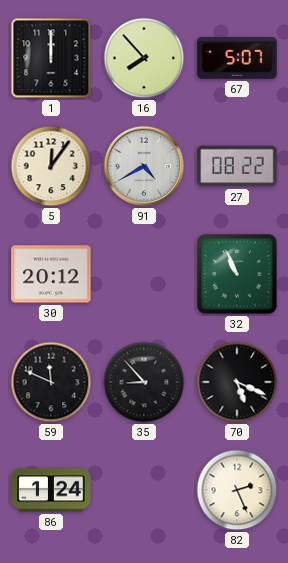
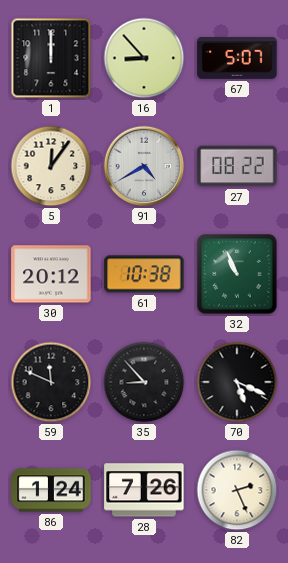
16: 7:53 -> 8:53 (144, 58)
61: none -> 10:38 (144, 274)
28: none -> 7:26 (144, 490)
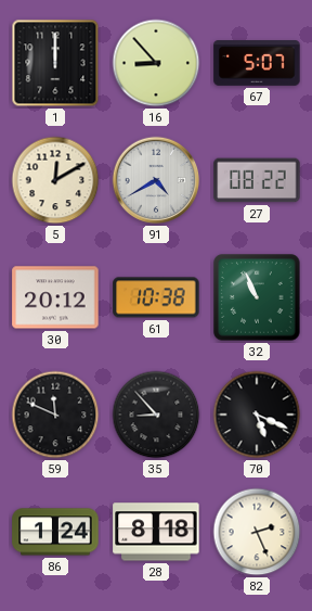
5: 12:06 -> 12:10 (55, 180)
28: 7:26 -> 8:18 (156, 532)
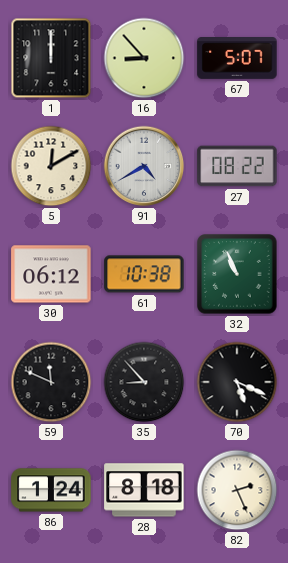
30: 20:12 -> 06:12 (51, 274)
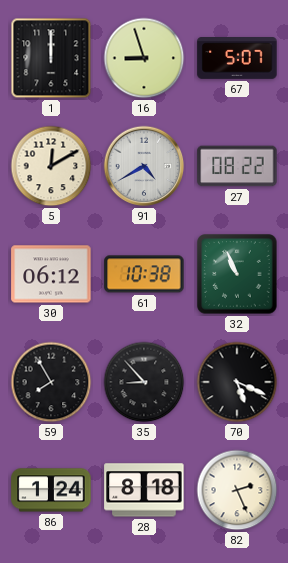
16: 8:53 -> 8:57 (144, 58)
59: 11:49 -> 7:55 (51, 382)
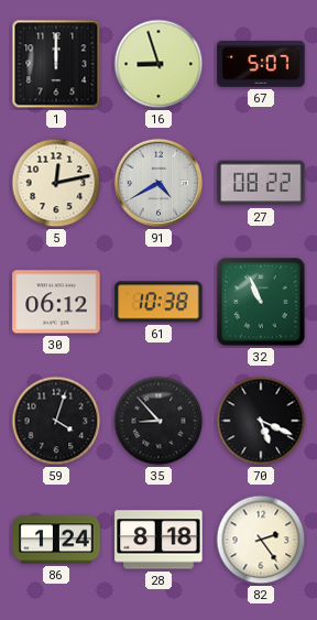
5: 12:10 -> 12:13 (56, 183)
59: 7:55 -> 4:03 (56, 421)
82: 2:26 -> 2:24 (261, 540)
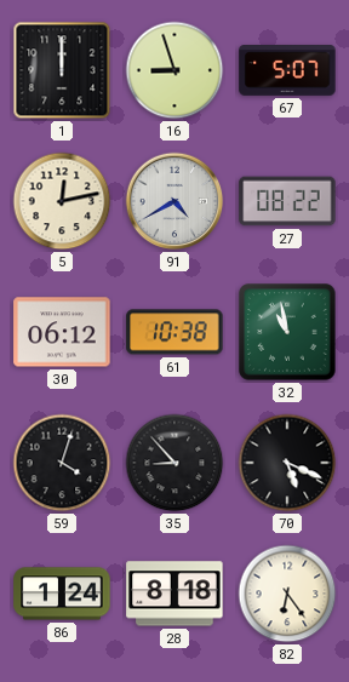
32: 10:56 -> 10:58 (287, 332)
82: 2:24 -> 6:24 (287, 594)
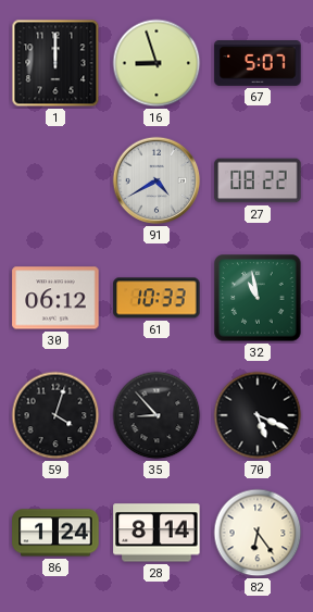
5: 12:13 -> none (62, 201)
61: 10:38 -> 10:33 (156, 298)
28: 8:18 -> 8:14 (156, 533)
